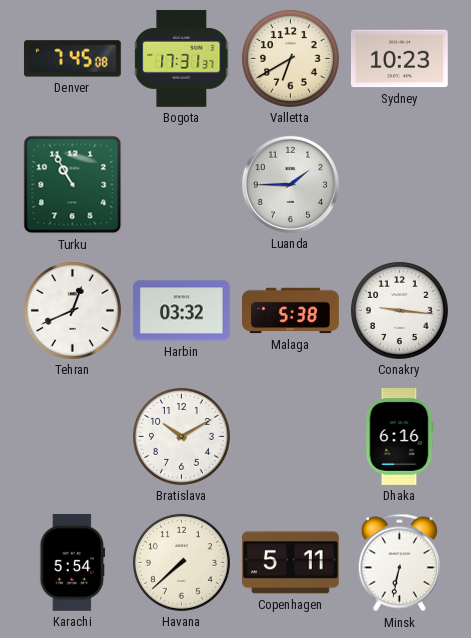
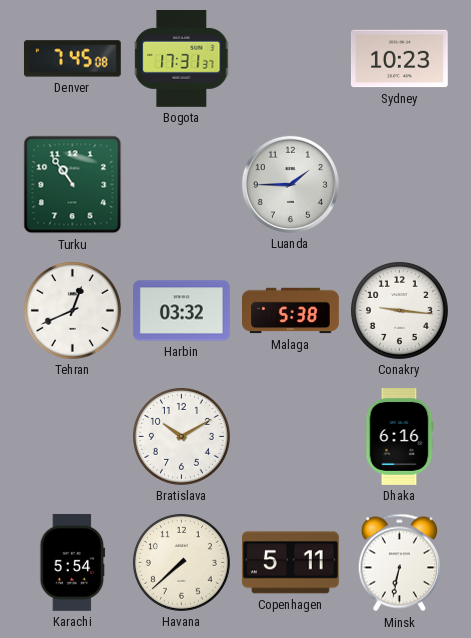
Valletta: 6:40 -> none (290, 58)
Turku: 10:55 -> 10:54 (73, 185)
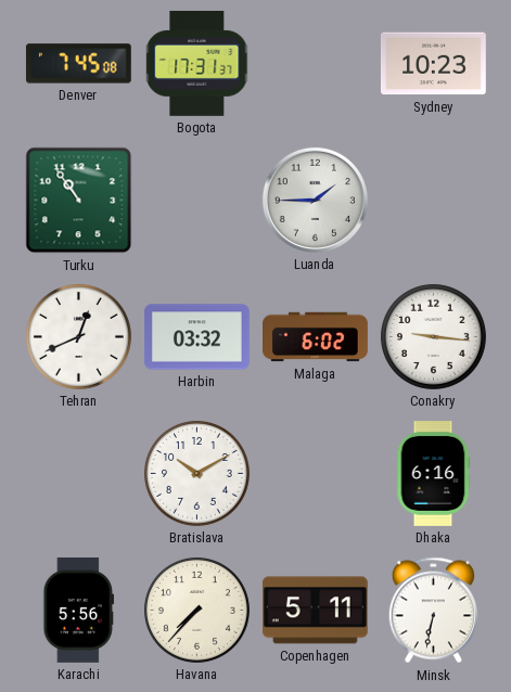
Malaga: 5:38 -> 6:02 (316, 337)
Karachi: 5:54 -> 5:56 (79, 610)
Havana: 7:38 -> 7:37 (196, 610)
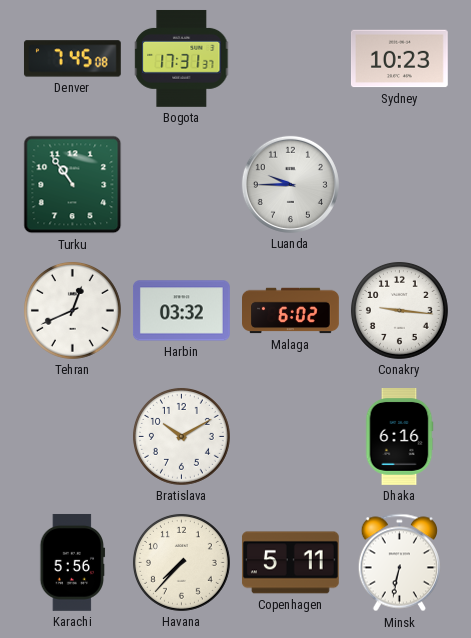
Luanda: 1:45 -> 9:45 (290, 184)
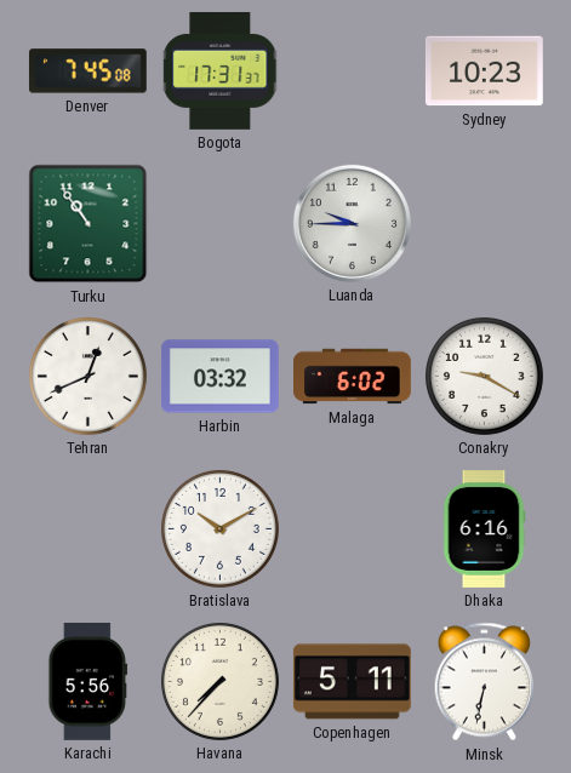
Conakry: 9:16 -> 9:20 (484, 376)
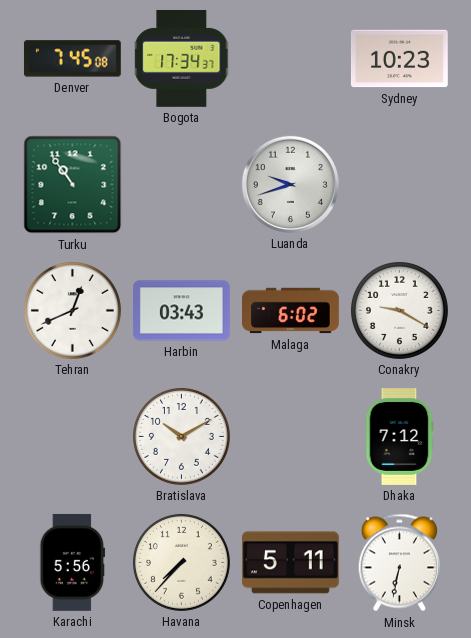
Bogota: 17:31 -> 17:34 (182, 58)
Luanda: 9:45 -> 9:42 (290, 184)
Harbin: 03:32 -> 03:43 (181, 311)
Dhaka: 6:16 -> 7:12 (399, 437)
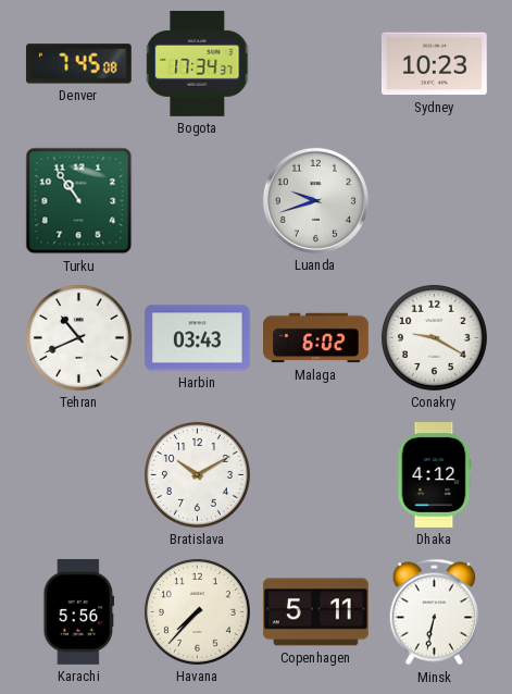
Tehran: 12:41 -> 10:41 (78, 337)
Dhaka: 7:12 -> 4:12 (434, 475)
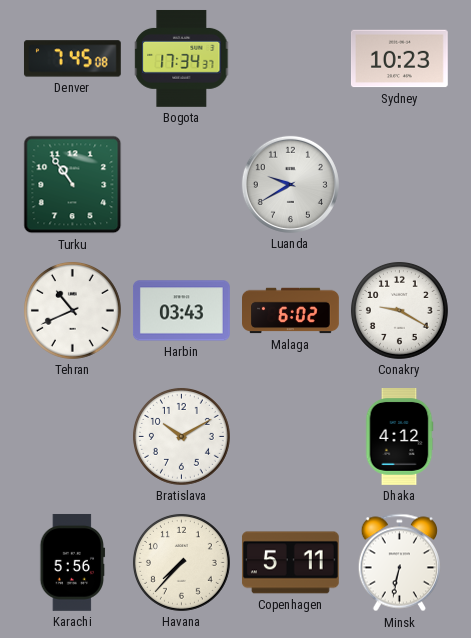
Luanda: 9:42 -> 9:40 (290, 184)
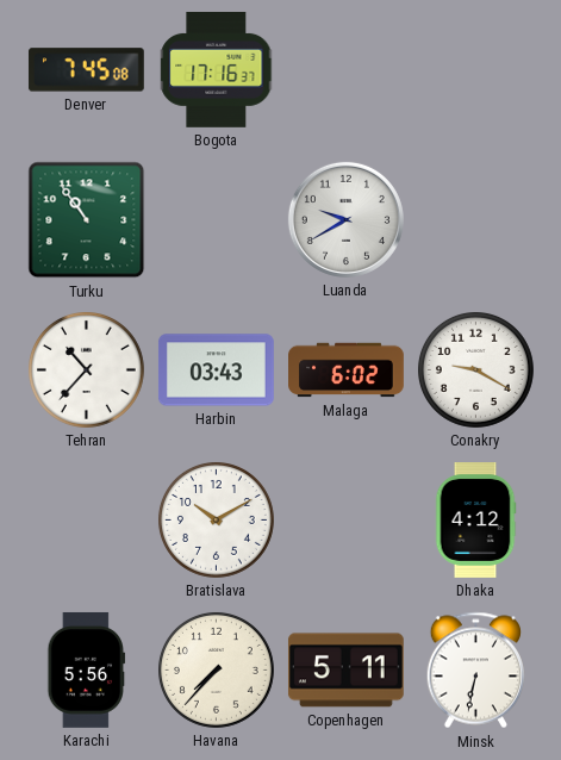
Bogota: 17:34 -> 17:16 (217, 69)
Sydney: 10:23 -> none (399, 59)
Tehran: 10:41 -> 10:37 (86, 369)
